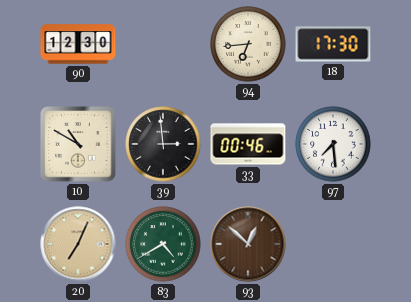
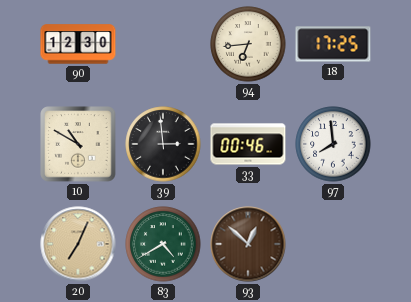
18: 17:30 -> 17:25 (333, 44)
97: 7:29 -> 7:59 (333, 144)
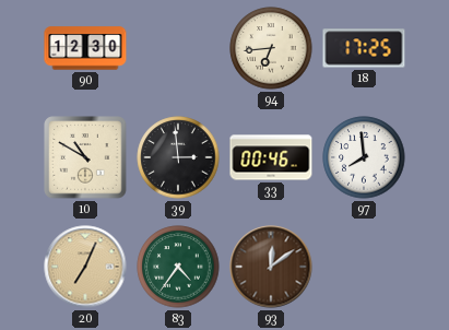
83: 4:40 -> 4:36 (178, 267)
93: 12:52 -> 12:09 (271, 267)
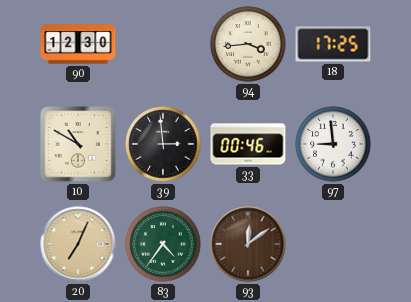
94: 6:44 -> 3:44 (248, 44)
97: 7:59 -> 8:59 (333, 144)
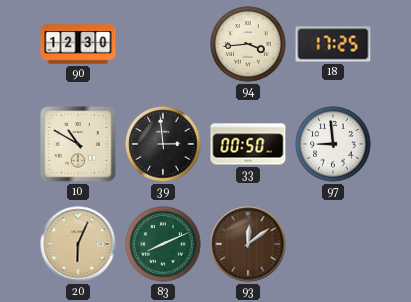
33: 00:46 -> 00:50 (248, 144)
20: 7:04 -> 6:04 (78, 244)
83: 4:36 -> 8:11 (163, 244)
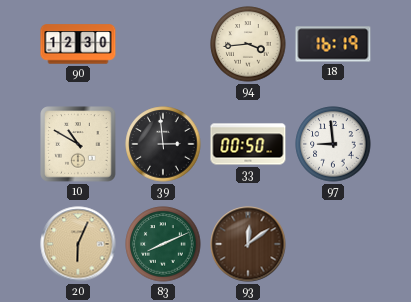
18: 17:25 -> 16:19 (333, 44)
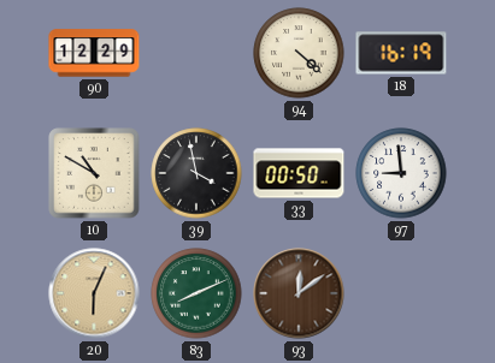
90: 12:30 -> 12:29 (94, 53)
94: 3:44 -> 4:22 (299, 53)
39: 2:59 -> 3:58 (196, 173)
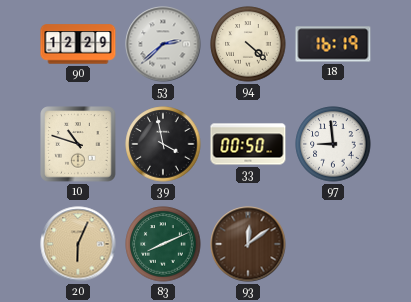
53: none -> 2:38 (163, 44)
10: 10:50 -> 10:48 (78, 144)
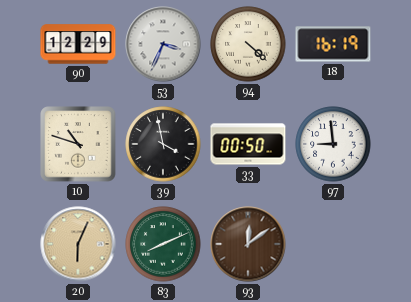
53: 2:38 -> 3:34 (163, 44)
